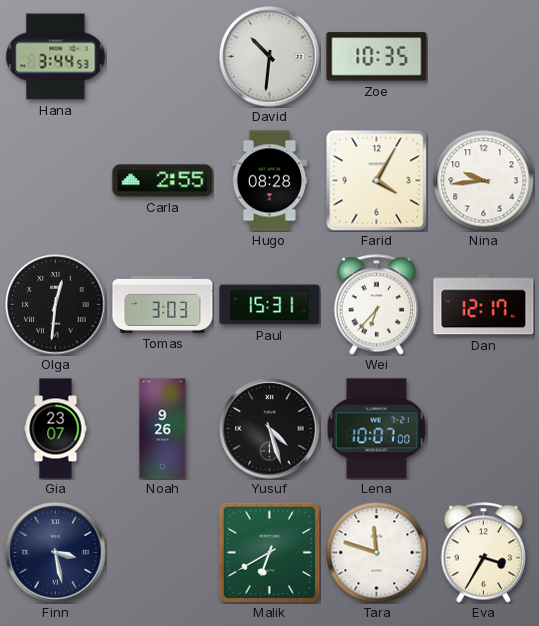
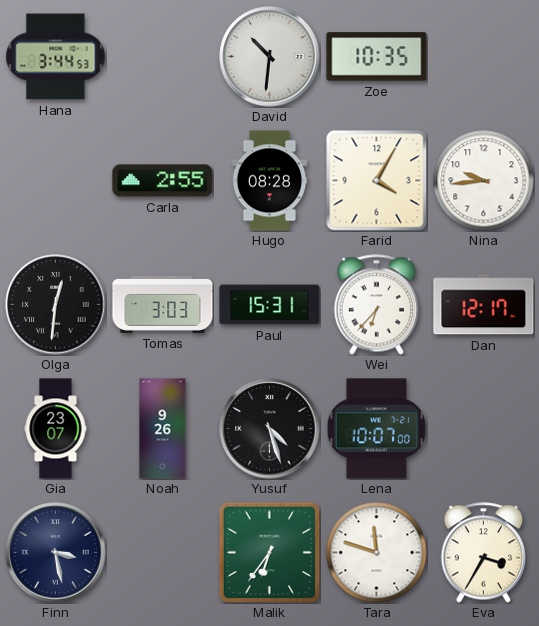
Malik: 6:40 -> 6:36 (269, 552)
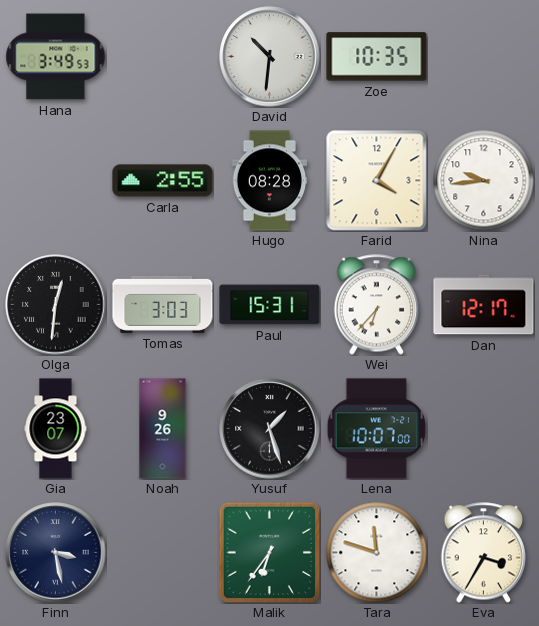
Hana: 3:44 -> 3:49 (56, 57)
Yusuf: 4:27 -> 1:27 (270, 429)
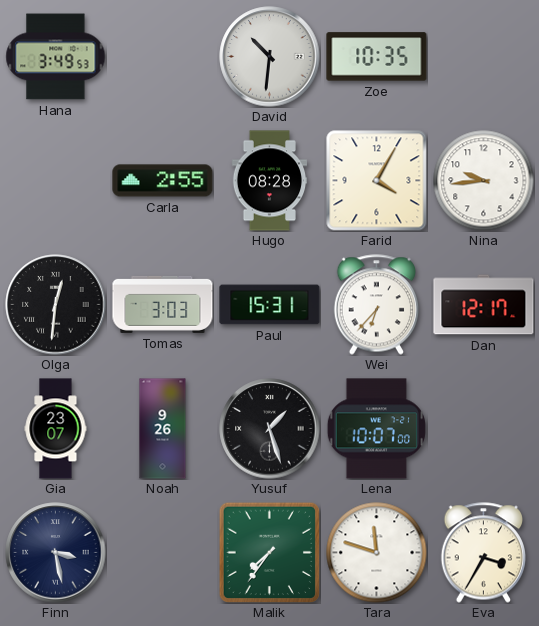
Malik: 6:36 -> 7:36 (269, 552)
